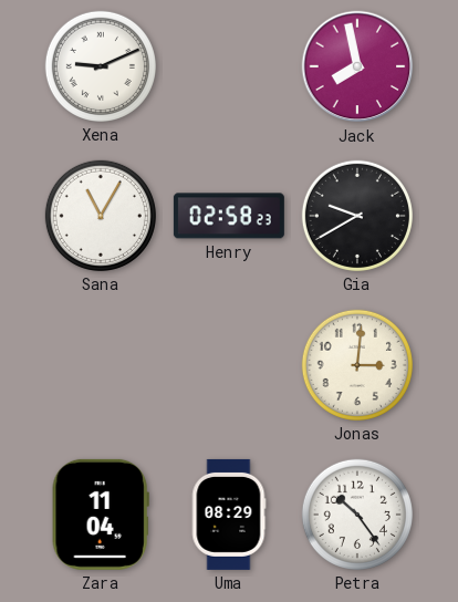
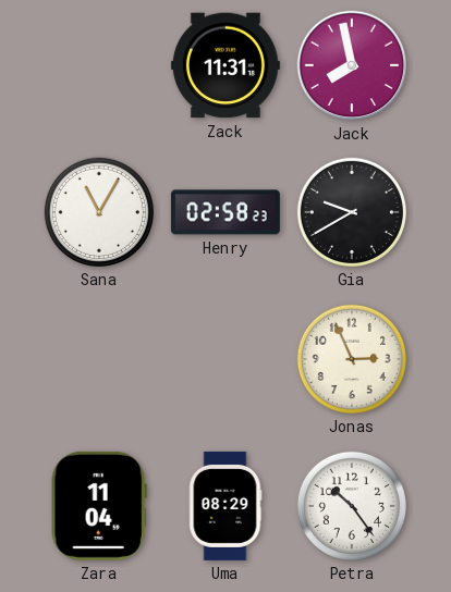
Xena: 9:11 -> none (101, 66)
Zack: none -> 11:31 (225, 65)
Jonas: 3:01 -> 2:56 (352, 359)
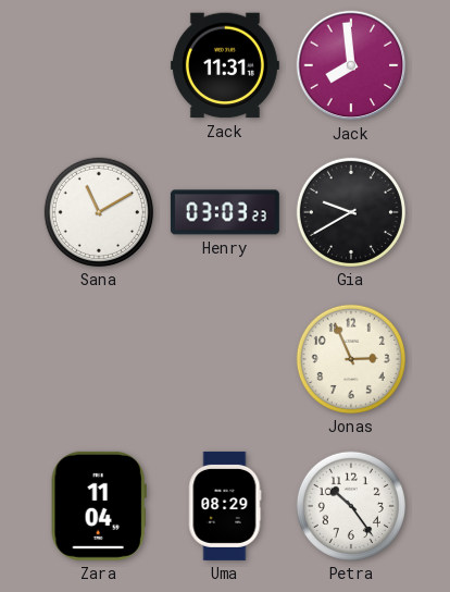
Jack: 7:58 -> 7:59 (351, 65)
Sana: 11:05 -> 11:10 (99, 212)
Henry: 02:58 -> 03:03 (225, 212)
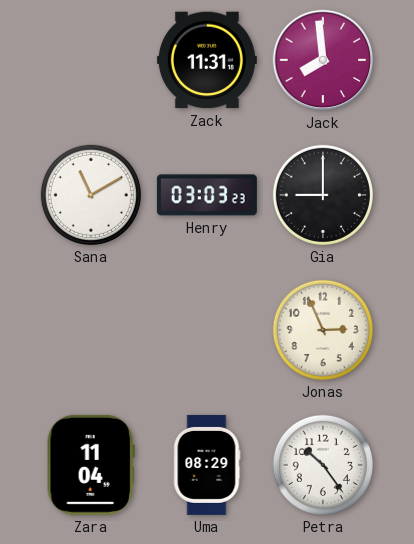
Gia: 9:40 -> 9:00 (323, 195)
